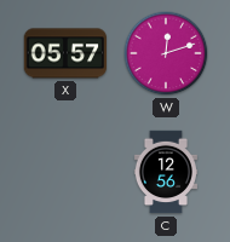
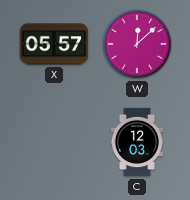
W: 12:12 -> 12:08 (137, 44)
C: 12:56 -> 12:03 (137, 142)
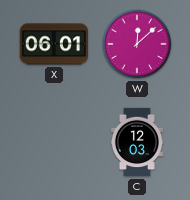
X: 05:57 -> 06:01 (54, 44)
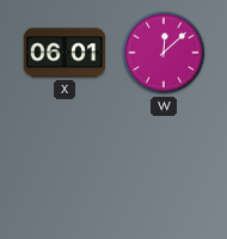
C: 12:03 -> none (137, 142)
